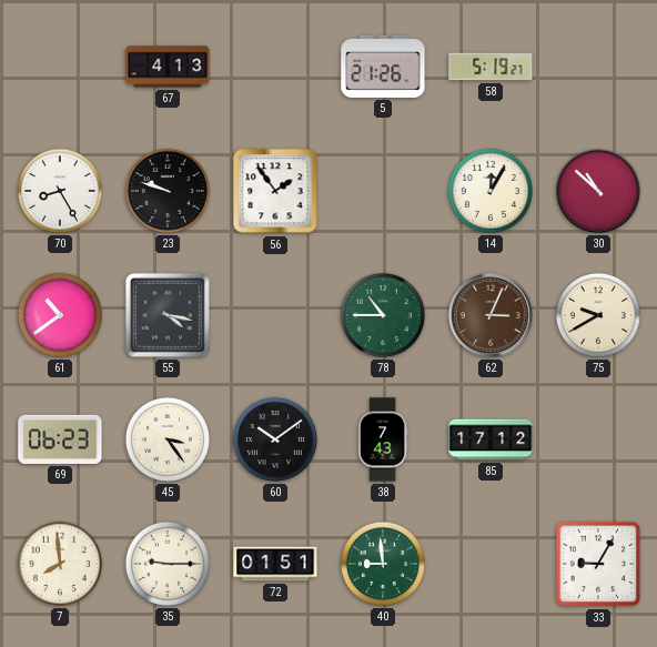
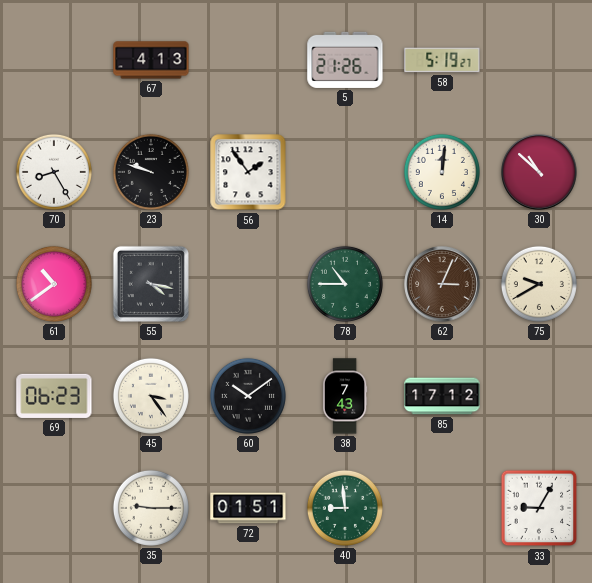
14: 12:05 -> 12:01 (442, 172)
7: 7:59 -> none (60, 564)
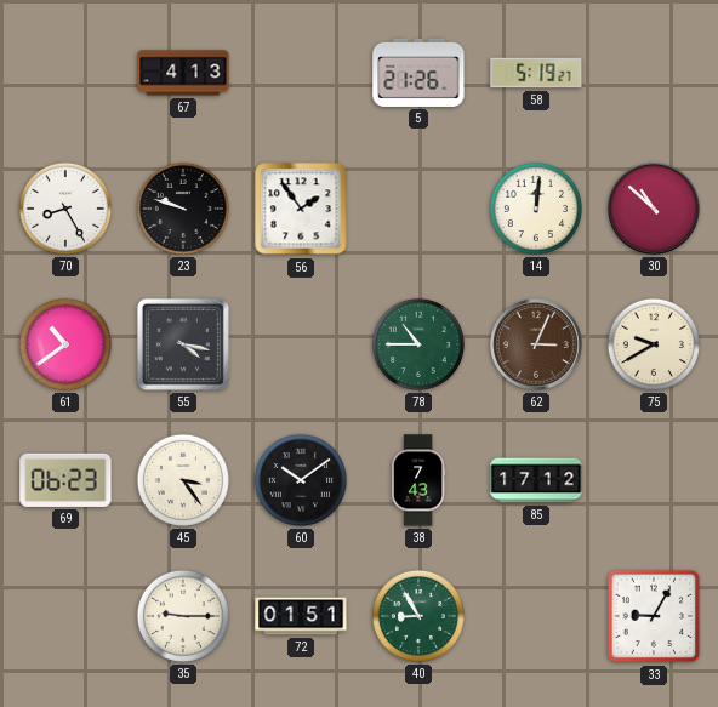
40: 8:59 -> 8:55 (418, 616)
